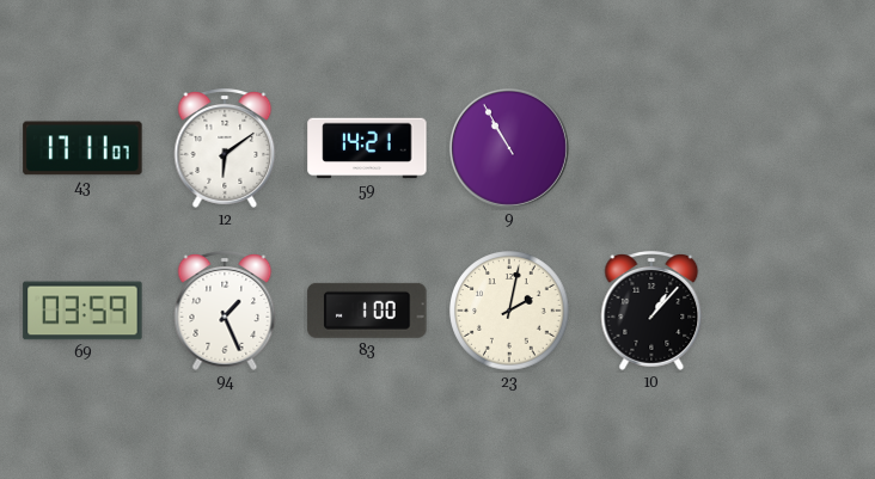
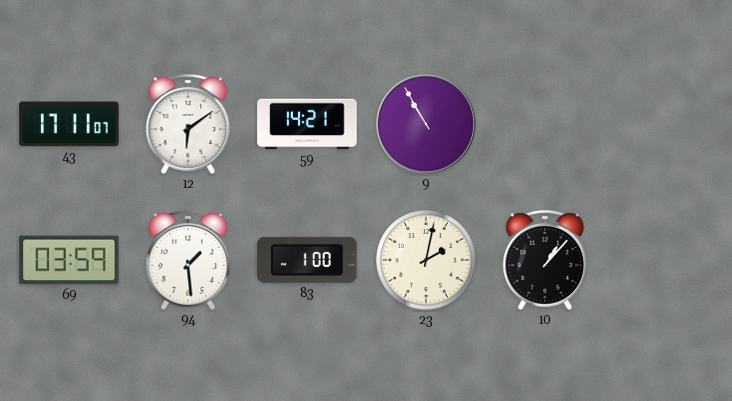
94: 1:26 -> 1:29 (188, 261)
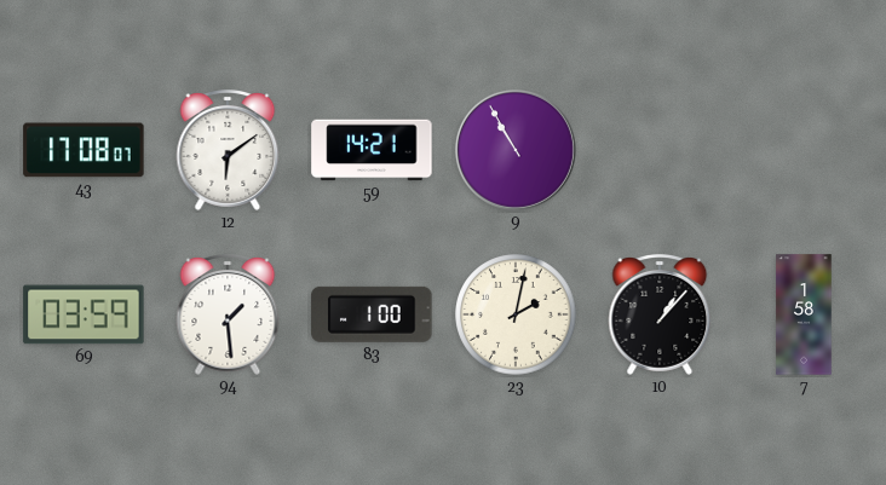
43: 17:11 -> 17:08 (84, 150)
7: none -> 1:58 (804, 314)
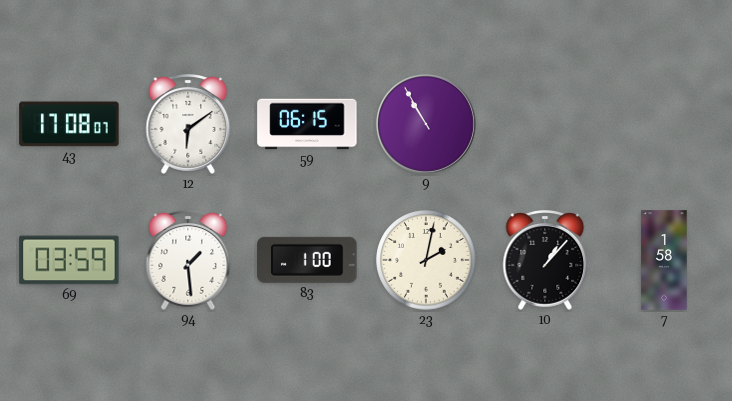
59: 14:21 -> 06:15 (307, 124)
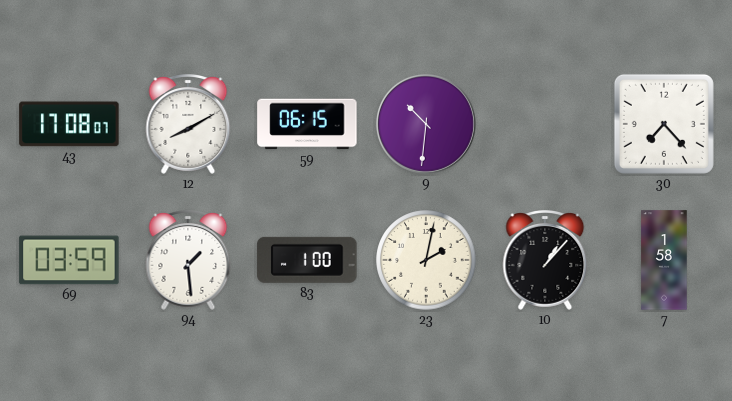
12: 6:09 -> 8:10 (188, 125)
9: 10:55 -> 10:31 (426, 124)
30: none -> 7:23 (664, 124)
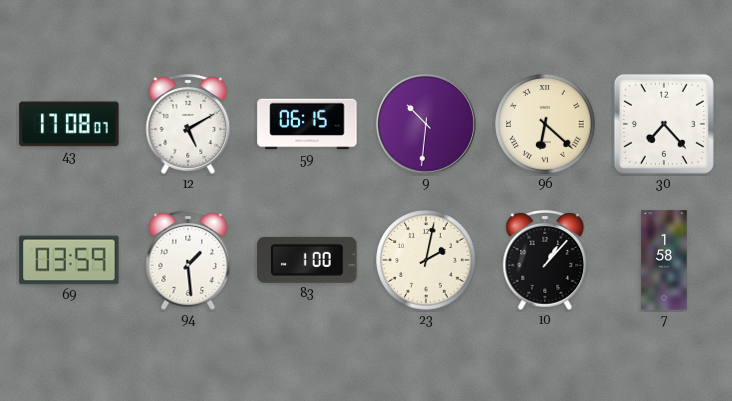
12: 8:10 -> 5:10 (188, 125)
96: none -> 6:22 (545, 124)
